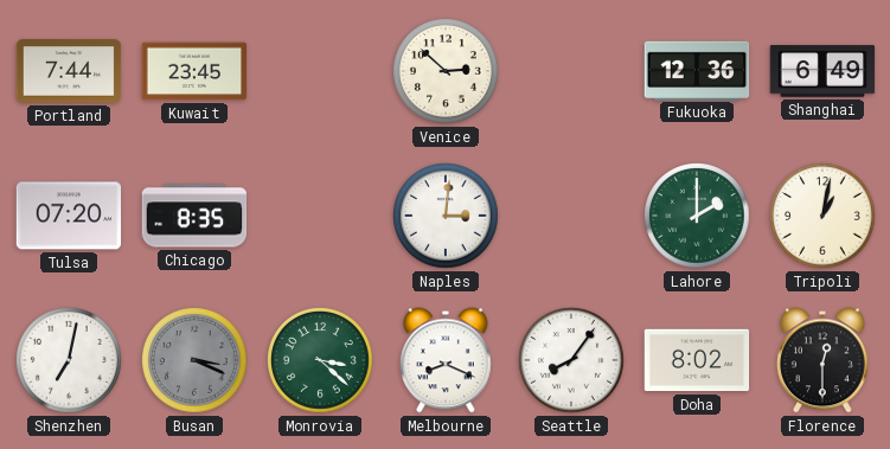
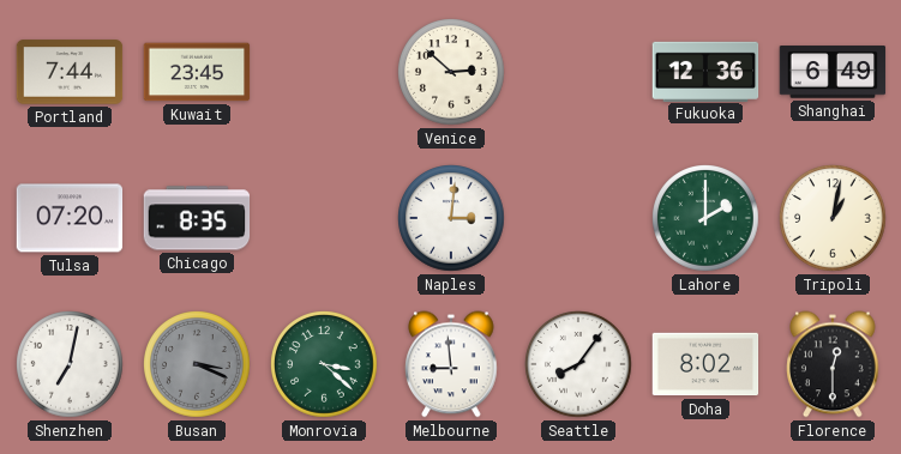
Melbourne: 8:19 -> 8:59 (451, 364)
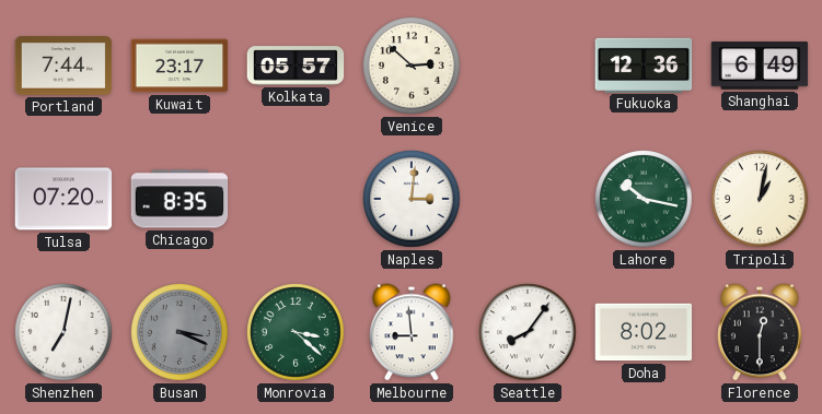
Kuwait: 23:45 -> 23:17 (180, 66)
Kolkata: none -> 05:57 (296, 66)
Lahore: 2:00 -> 10:17 (645, 200)
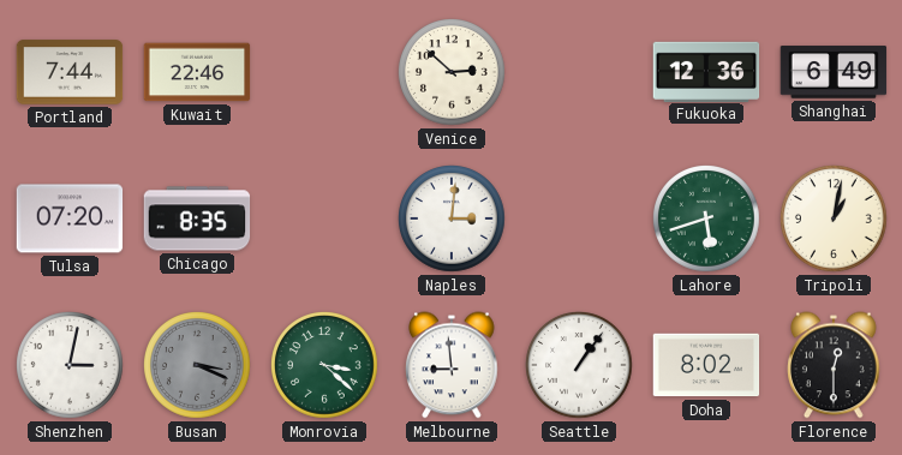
Kuwait: 23:17 -> 22:46 (197, 72)
Kolkata: 05:57 -> none (296, 66)
Lahore: 10:17 -> 5:42 (707, 220)
Shenzhen: 7:02 -> 3:02 (71, 366)
Seattle: 8:06 -> 1:06 (580, 366)
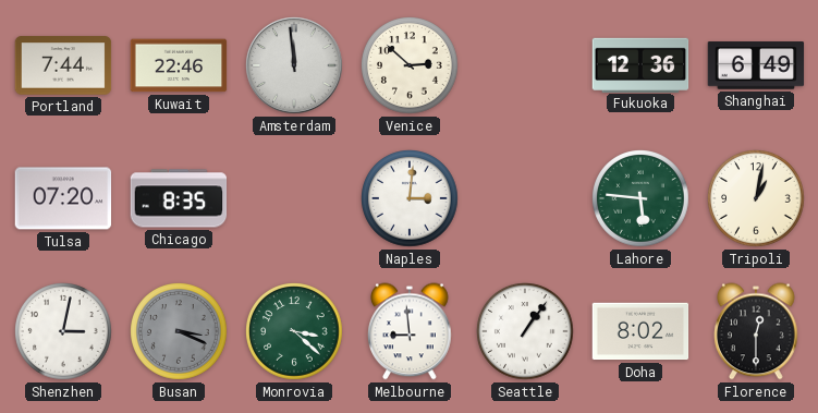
Amsterdam: none -> 11:59 (294, 65)
Lahore: 5:42 -> 5:46 (642, 199)
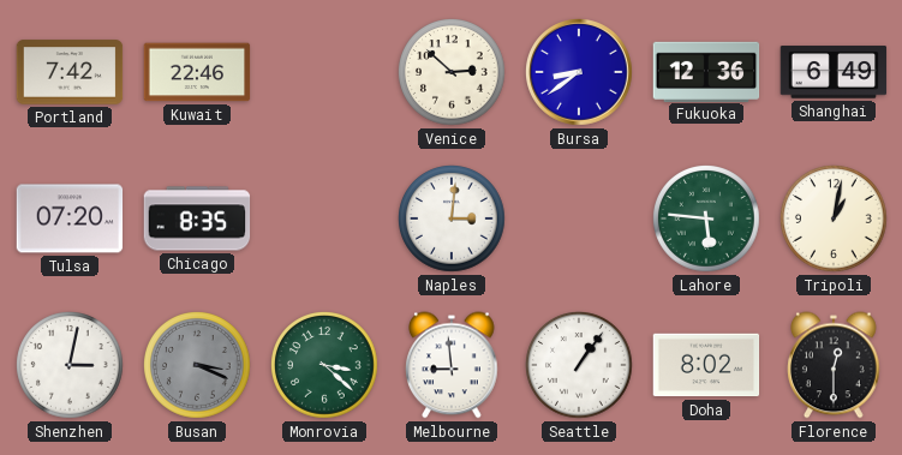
Portland: 7:44 -> 7:42 (70, 72)
Amsterdam: 11:59 -> none (294, 65)
Bursa: none -> 8:39 (579, 72)
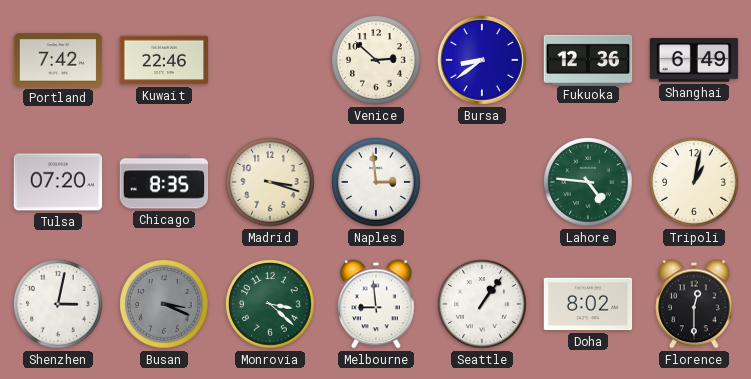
Madrid: none -> 3:18 (271, 183)
Naples: 3:01 -> 2:59 (377, 183)
Lahore: 5:46 -> 4:46 (589, 183)
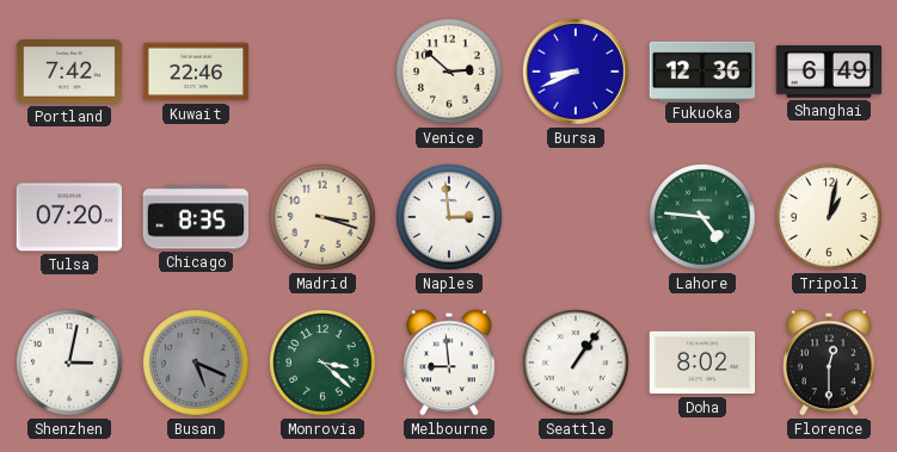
Bursa: 8:39 -> 8:41 (576, 72)
Busan: 3:19 -> 5:19 (197, 364)
